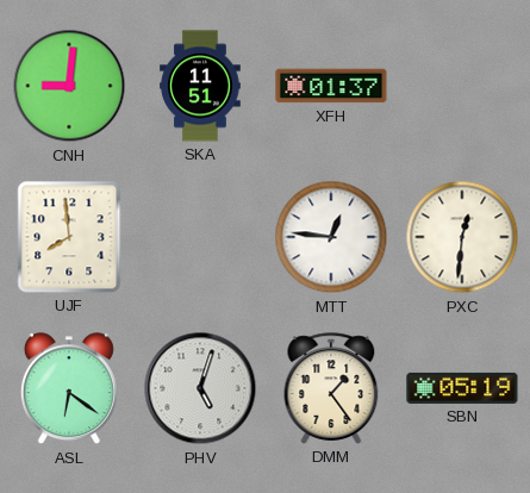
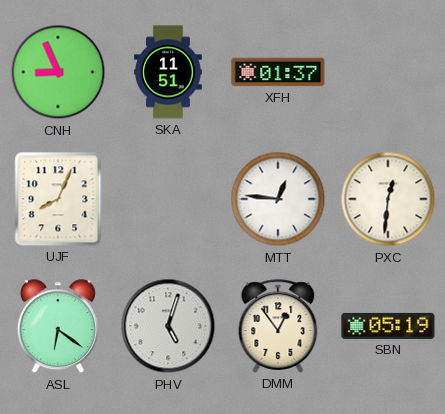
CNH: 9:01 -> 8:56 (58, 72)
UJF: 7:59 -> 8:04 (58, 199)
DMM: 1:24 -> 12:54 (278, 326)
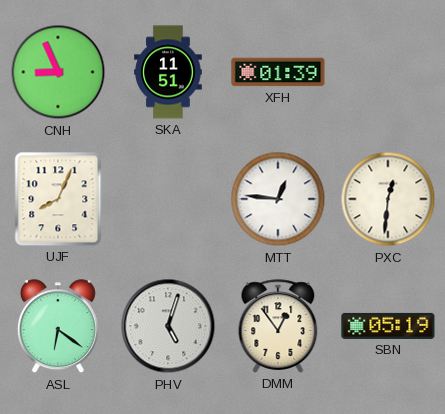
XFH: 01:37 -> 01:39 (278, 72)
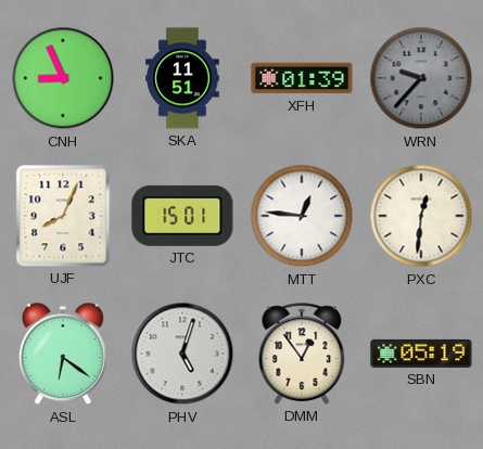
WRN: none -> 9:37 (421, 78)
JTC: none -> 15:01 (182, 216)
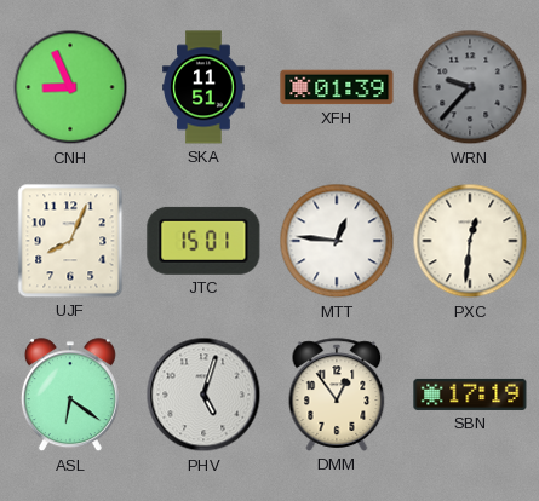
SBN: 05:19 -> 17:19 (470, 395)
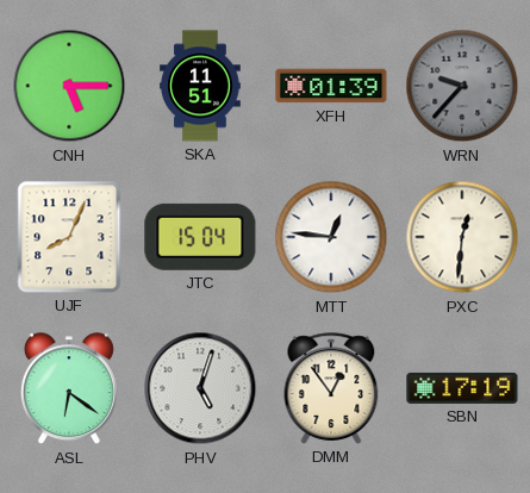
CNH: 8:56 -> 5:15 (69, 86)
JTC: 15:01 -> 15:04 (200, 237)
